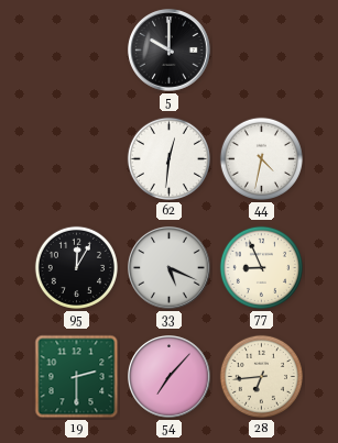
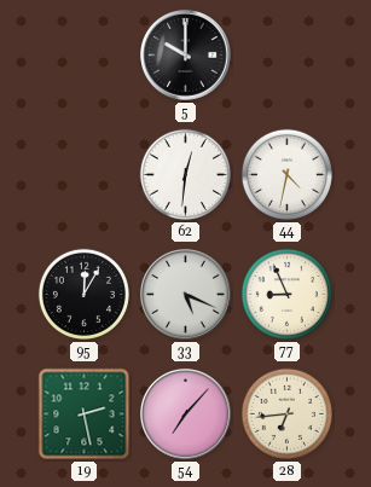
19: 2:30 -> 2:28 (85, 414)
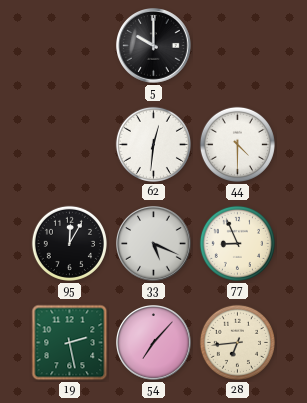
44: 4:32 -> 4:30 (237, 144)
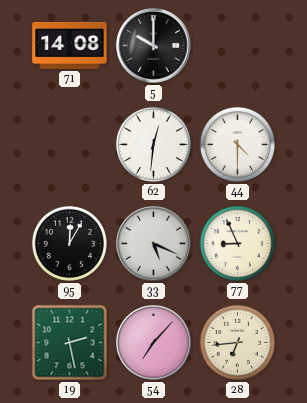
71: none -> 14:08 (70, 45)
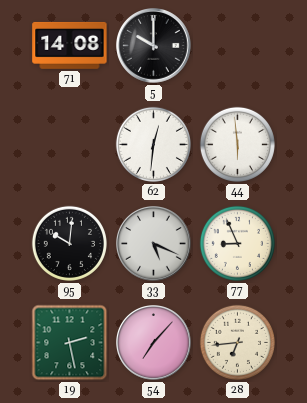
44: 4:30 -> 5:59 (237, 144)
95: 12:05 -> 10:01 (69, 243)
